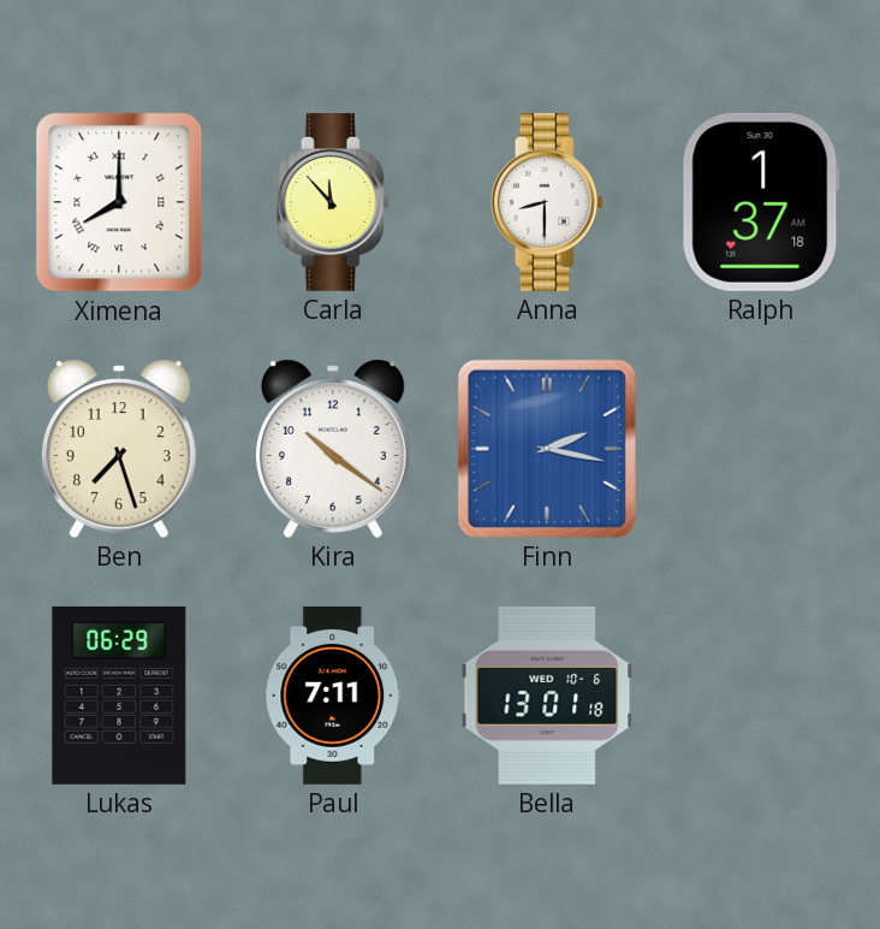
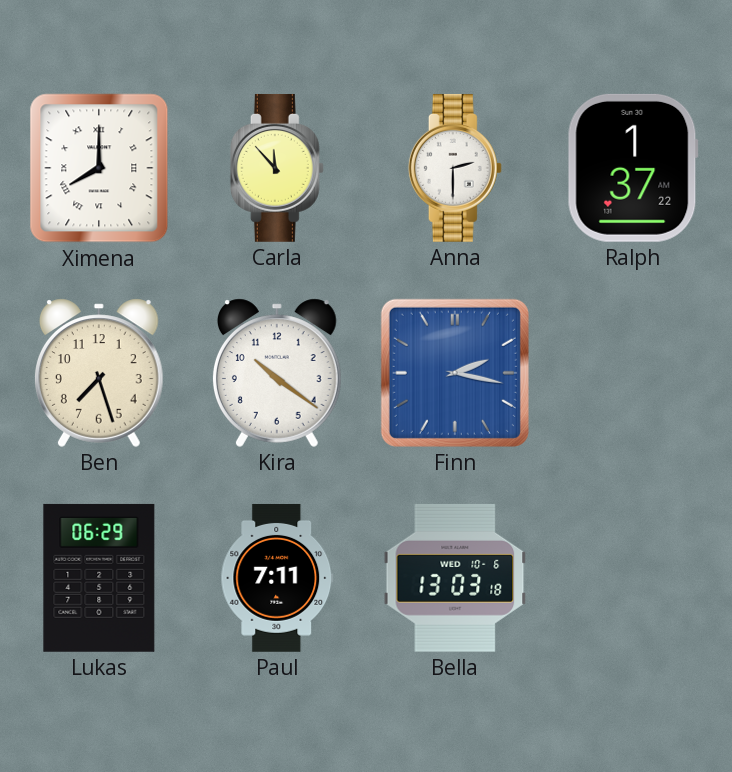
Anna: 8:30 -> 2:30 (455, 168)
Ralph: 1:37:18 -> 1:37:22 (633, 168)
Bella: 13:01 -> 13:03 (455, 578)
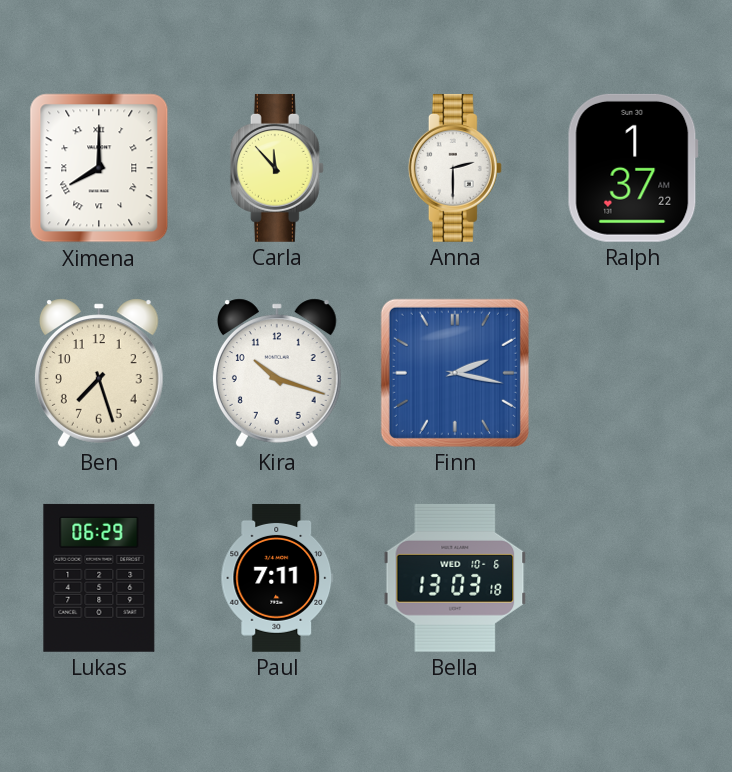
Kira: 10:21 -> 10:18 (277, 373)
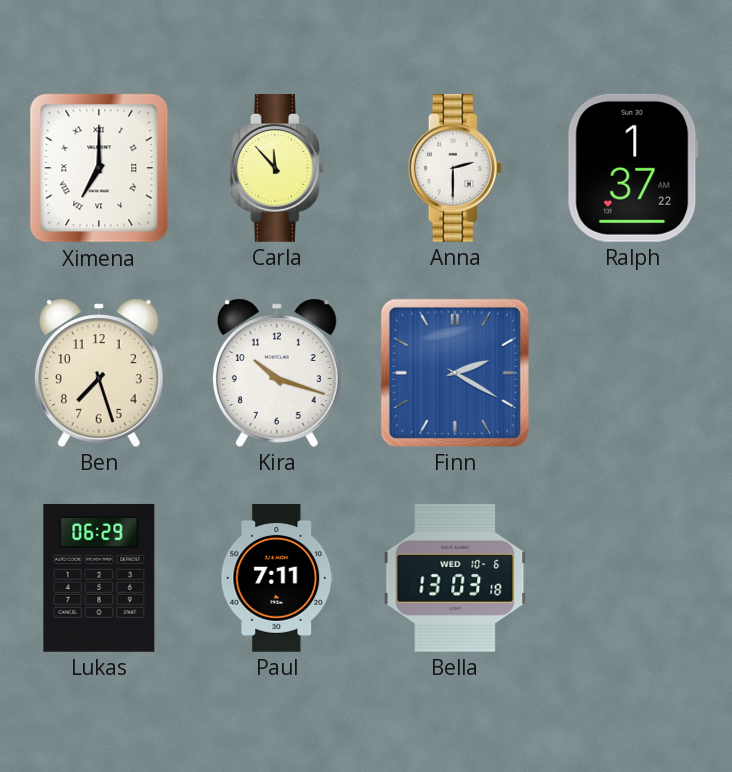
Ximena: 8:00 -> 7:00 (99, 168)
Finn: 2:17 -> 2:20 (455, 373)
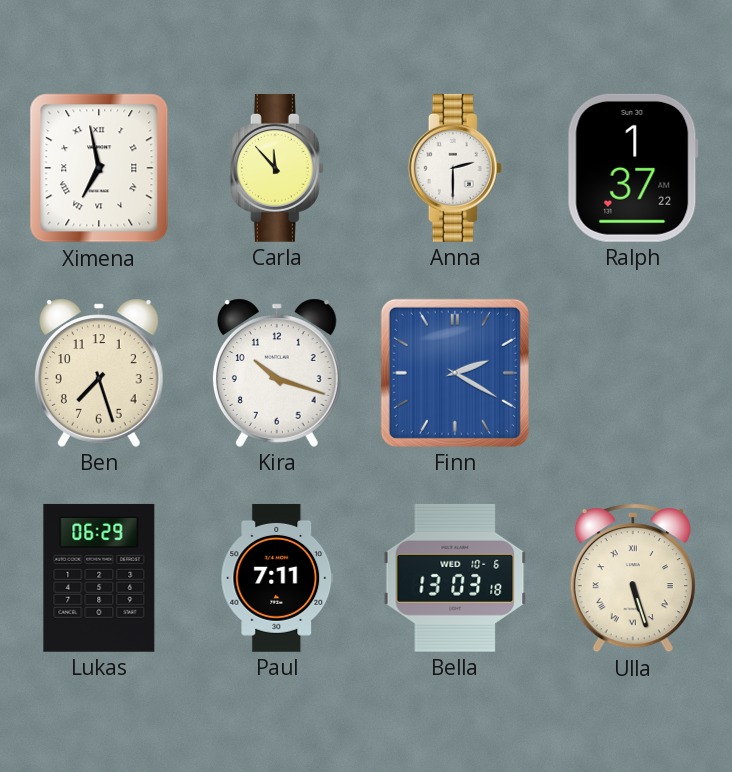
Ximena: 7:00 -> 6:58 (99, 168)
Ulla: none -> 5:27 (633, 578)
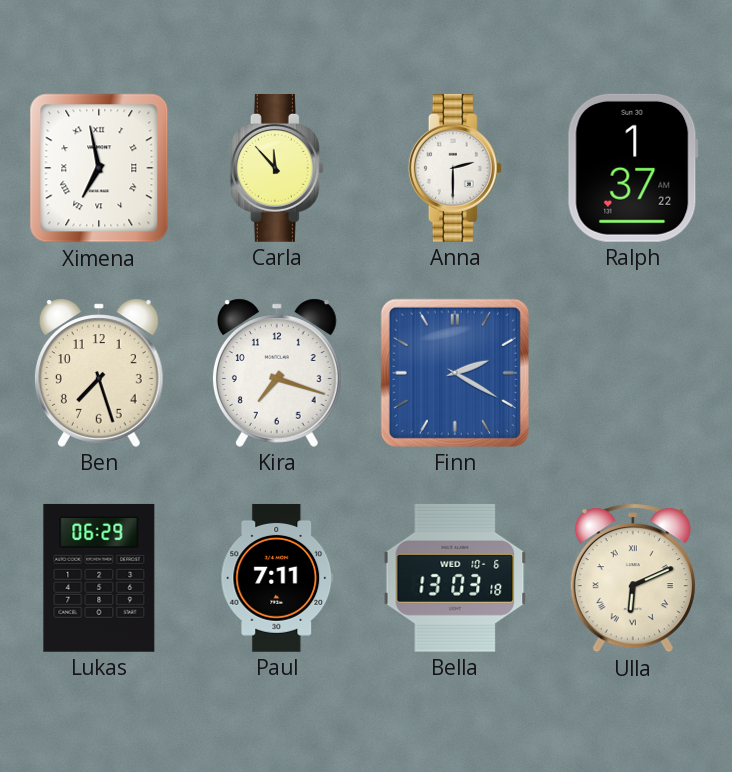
Kira: 10:18 -> 7:18 (277, 373)
Ulla: 5:27 -> 6:11 (633, 578)
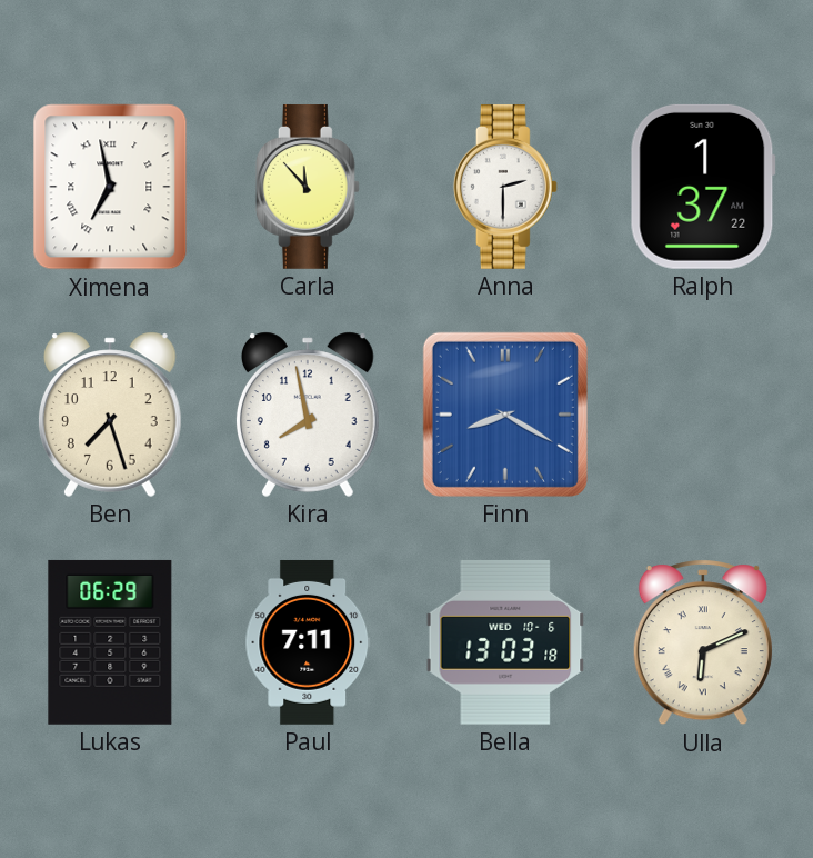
Kira: 7:18 -> 7:58 (308, 415)
Finn: 2:20 -> 8:20 (505, 415)
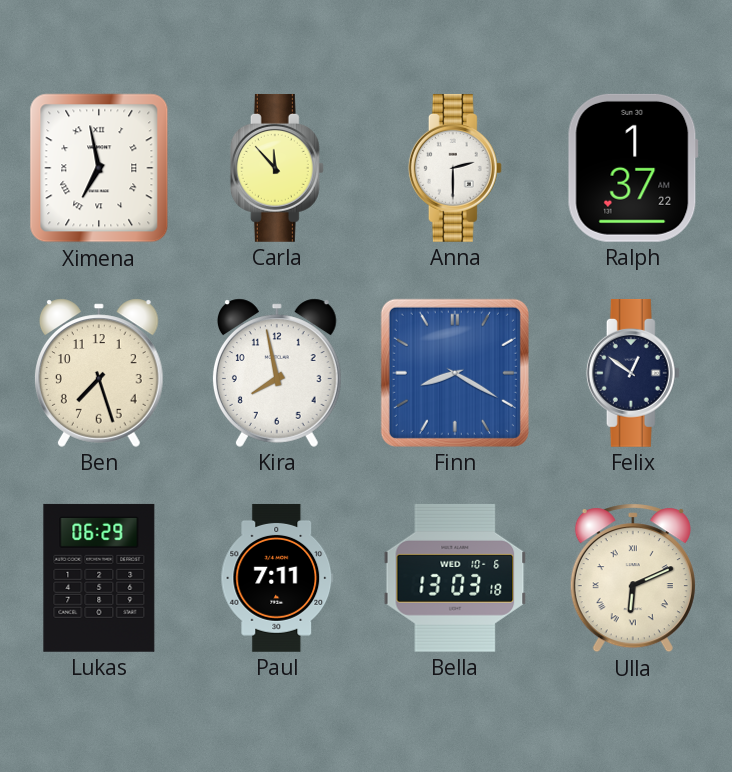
Felix: none -> 12:51 (633, 373)
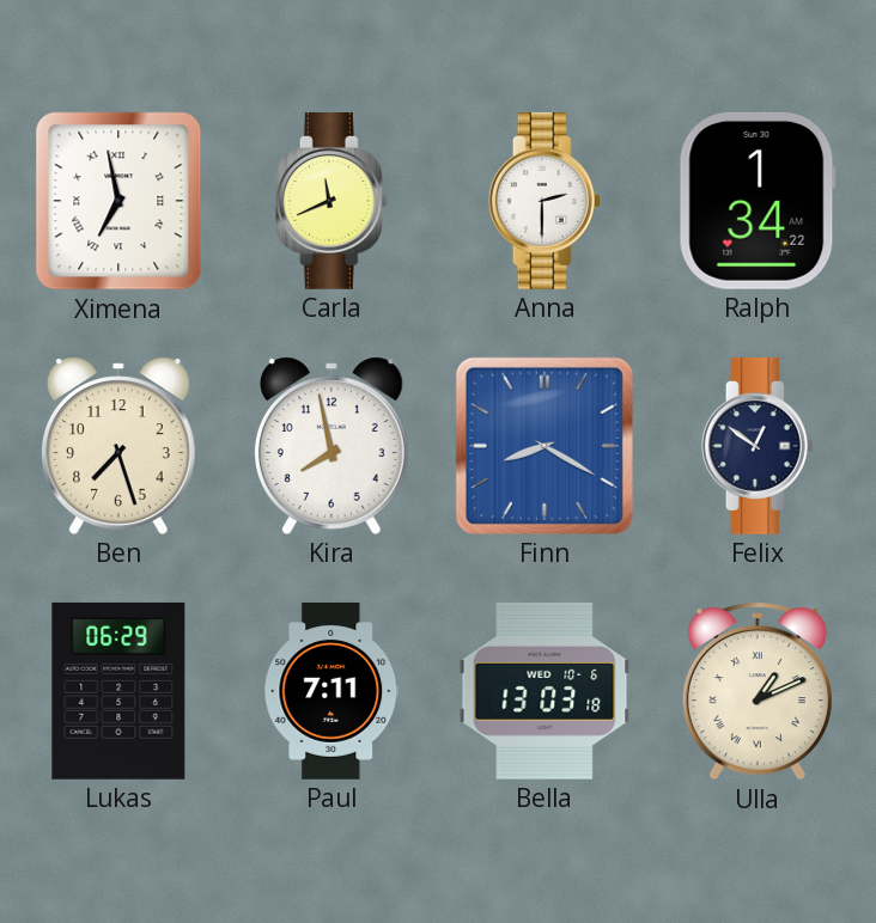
Carla: 11:53 -> 11:41 (331, 201)
Ralph: 1:37 -> 1:34 (758, 201)
Ulla: 6:11 -> 1:11 (758, 691)
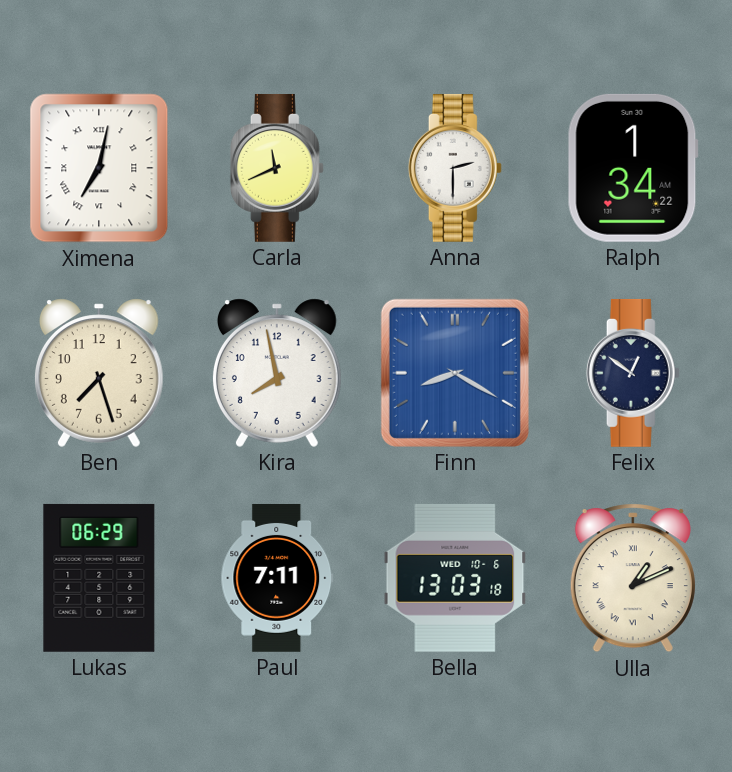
Ximena: 6:58 -> 7:02 (99, 168)
